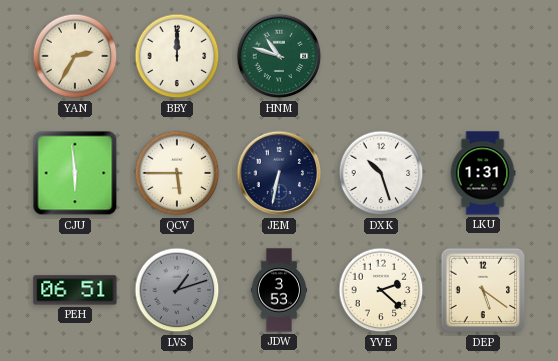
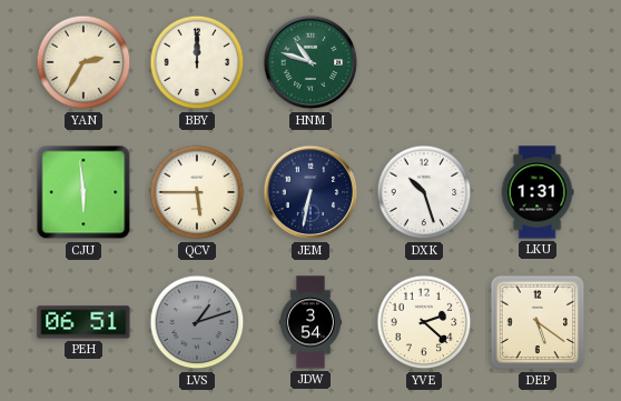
JDW: 3:53 -> 3:54 (310, 322)
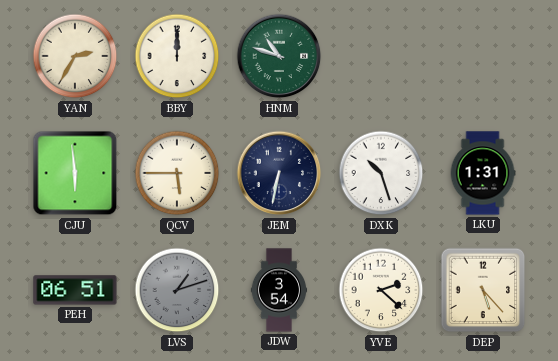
DEP: 5:21 -> 5:23 (483, 290)
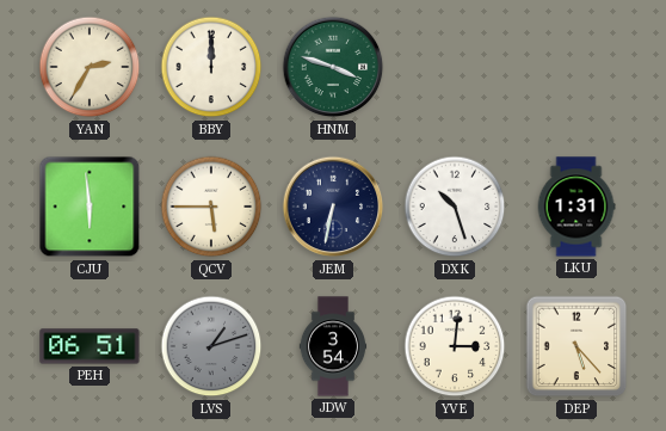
HNM: 10:48 -> 3:48 (333, 67)
YVE: 2:22 -> 3:01 (455, 346)
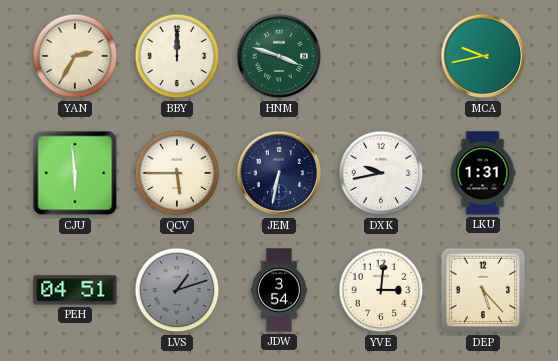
MCA: none -> 9:43 (483, 56)
DXK: 10:27 -> 9:43 (381, 173)
PEH: 06:51 -> 04:51 (75, 290)
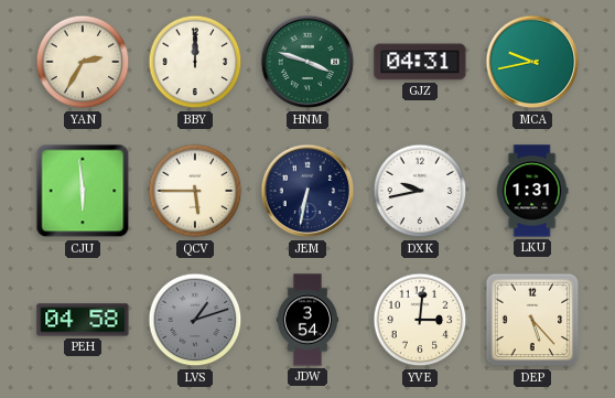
GJZ: none -> 04:31 (420, 62)
PEH: 04:51 -> 04:58 (83, 320)
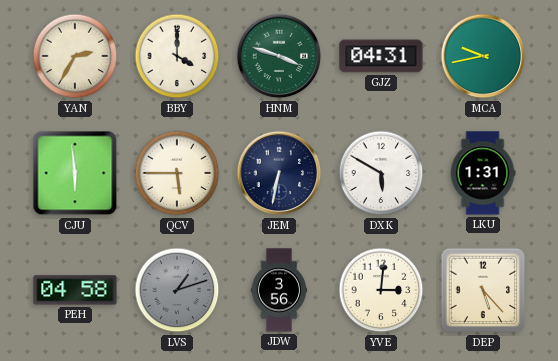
BBY: 12:00 -> 4:00 (177, 56)
DXK: 9:43 -> 5:50 (381, 173)
JDW: 3:54 -> 3:56 (279, 290)
